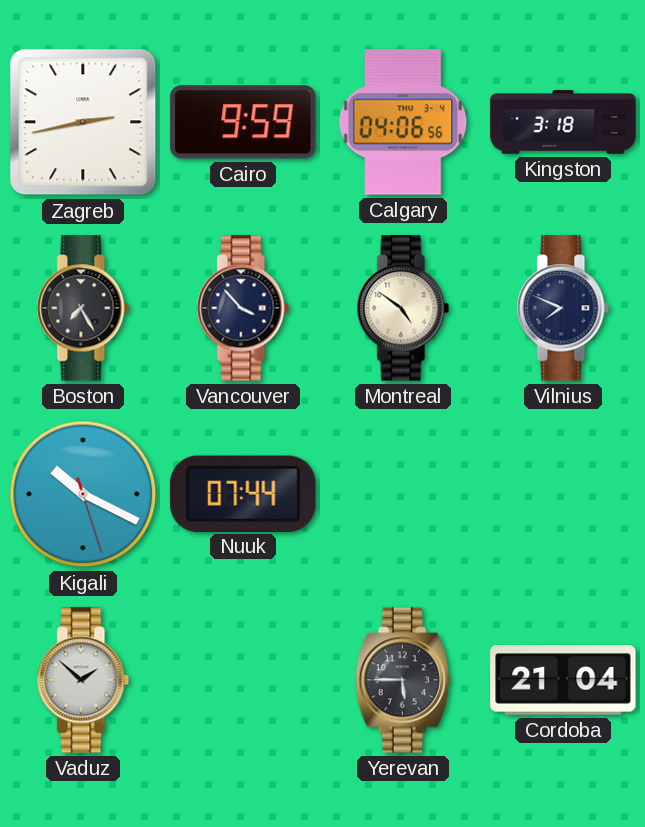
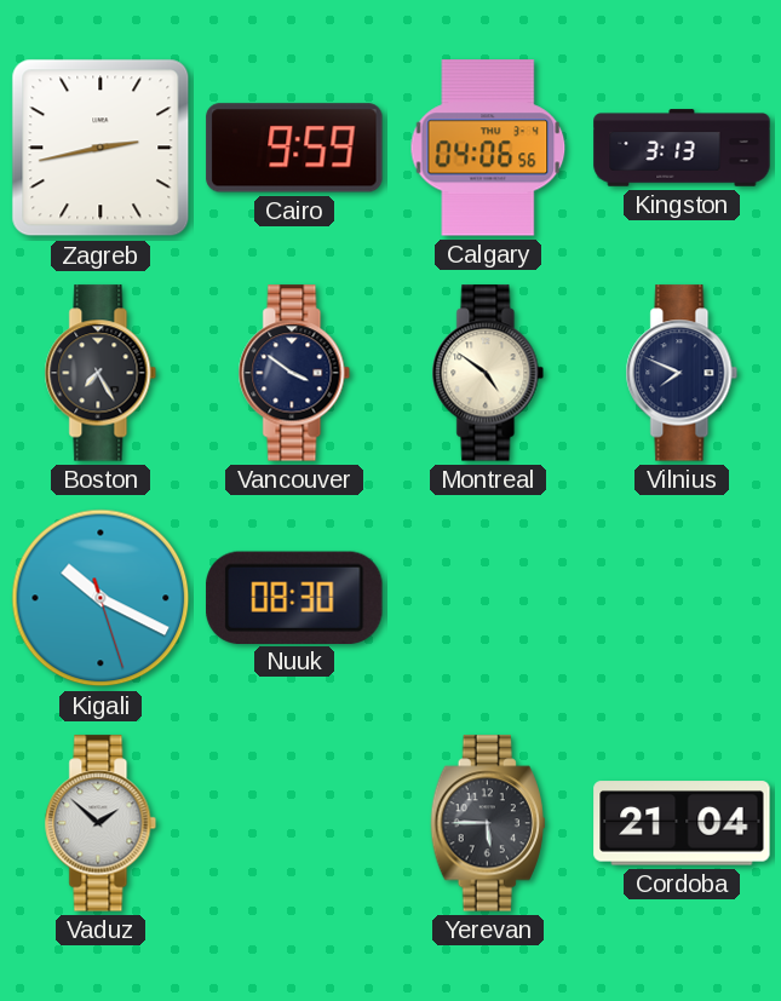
Kingston: 3:18 -> 3:13 (682, 148)
Vancouver: 3:53 -> 3:51 (294, 373)
Nuuk: 07:44 -> 08:30 (294, 597)
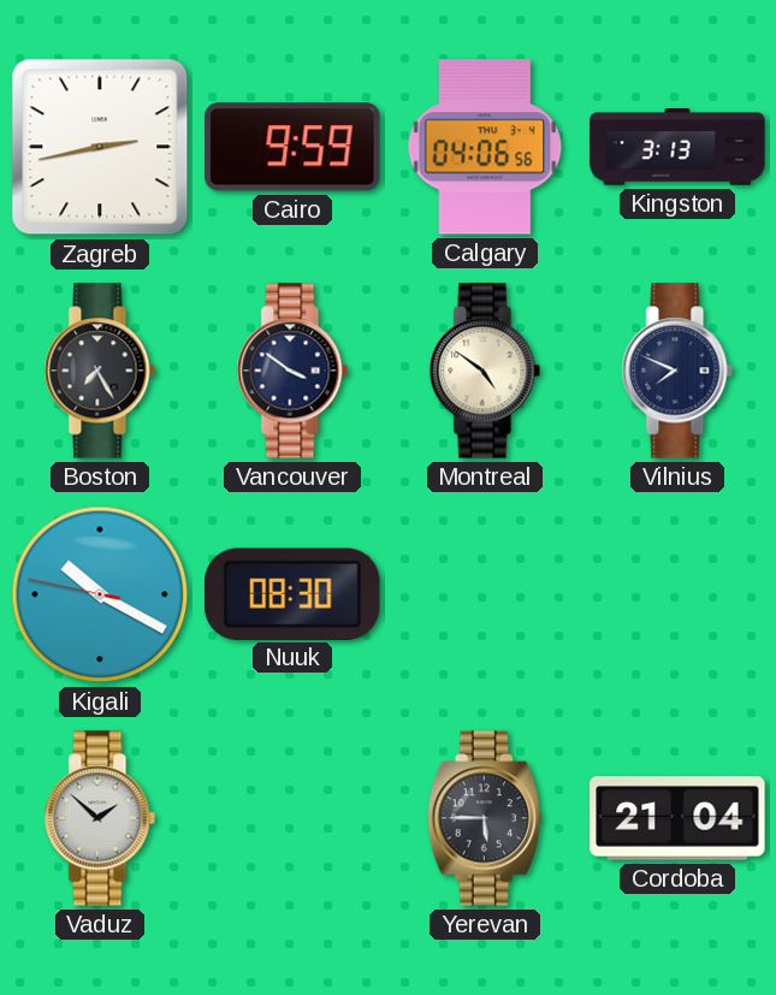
Kigali: 10:19:27 -> 10:19:47 (100, 594)
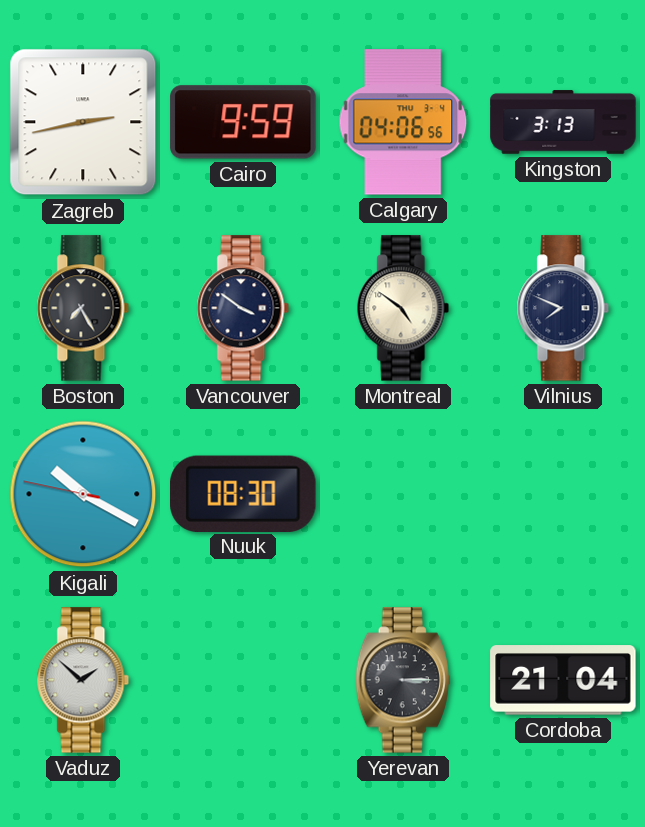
Yerevan: 5:45 -> 3:15 (403, 680)
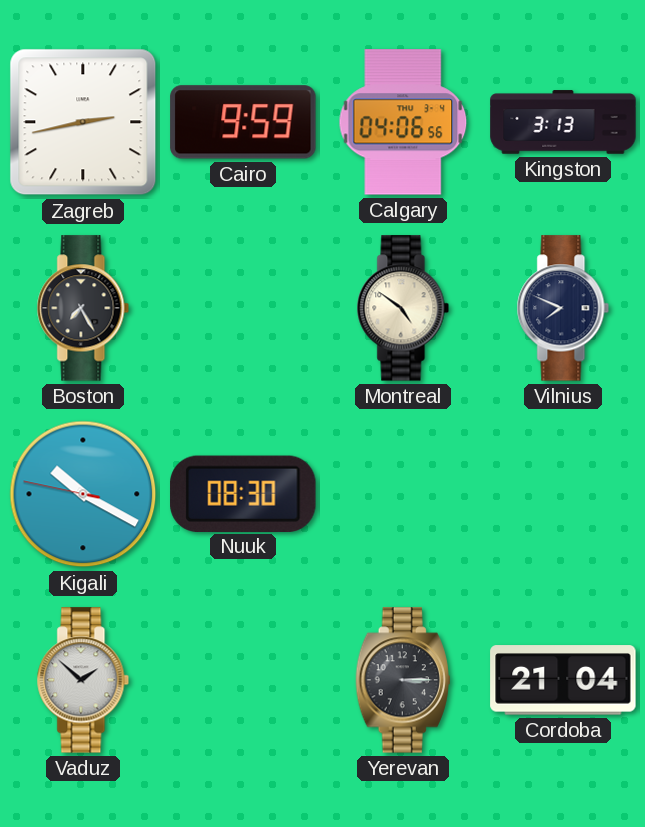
Vancouver: 3:51 -> none (243, 308)
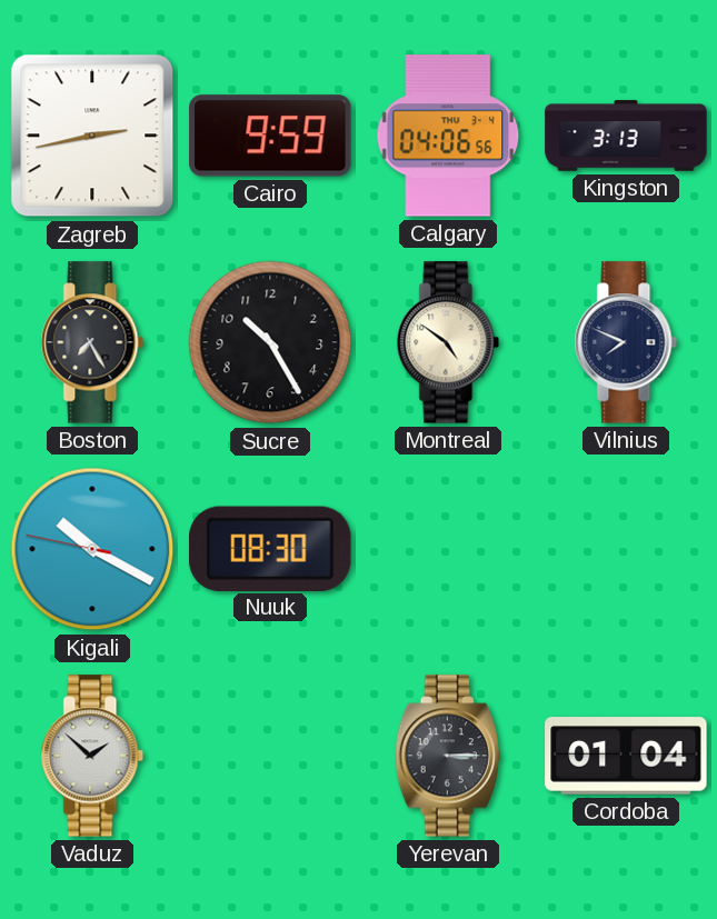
Sucre: none -> 10:25 (270, 342)
Cordoba: 21:04 -> 01:04 (626, 756)
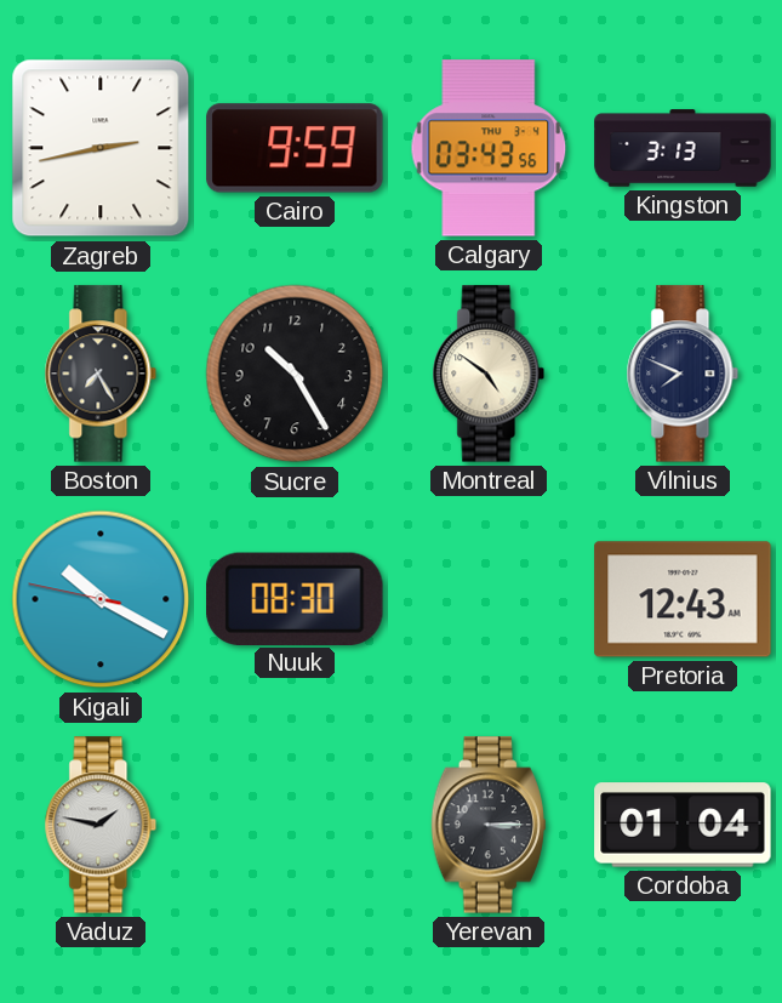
Calgary: 04:06 -> 03:43 (489, 148)
Pretoria: none -> 12:43 (683, 599)
Vaduz: 1:52 -> 1:47 (101, 825)
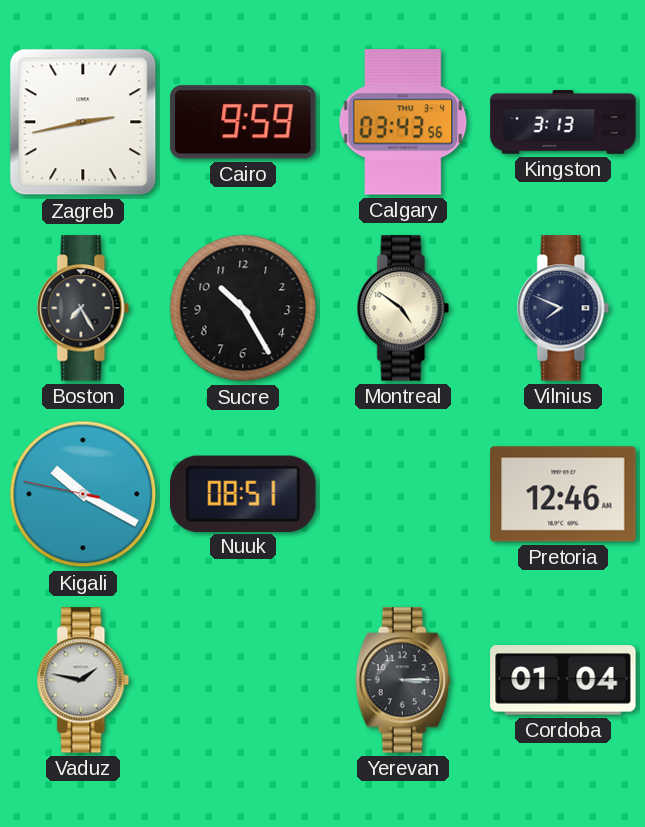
Nuuk: 08:30 -> 08:51 (243, 493)
Pretoria: 12:43 -> 12:46 (563, 494)
